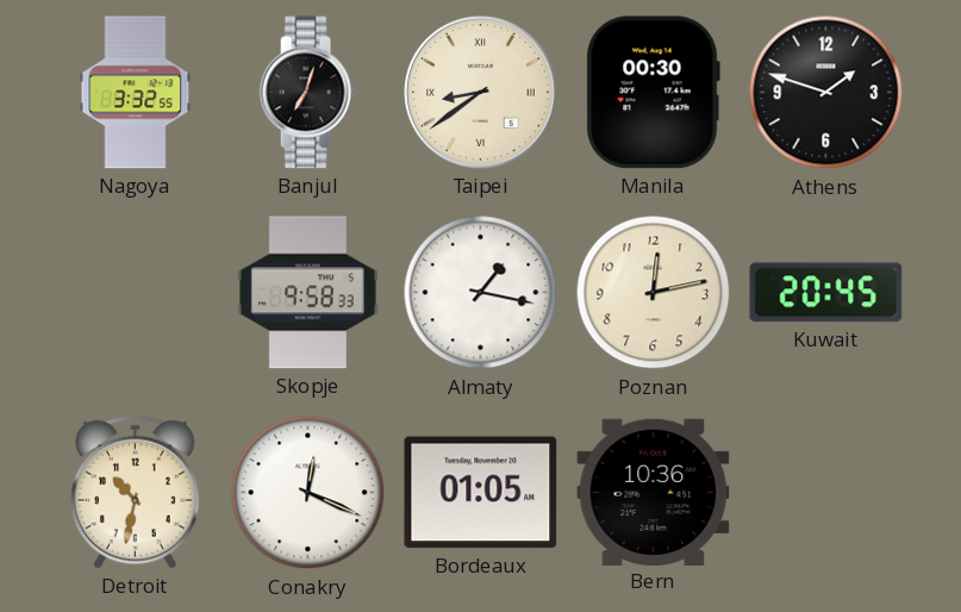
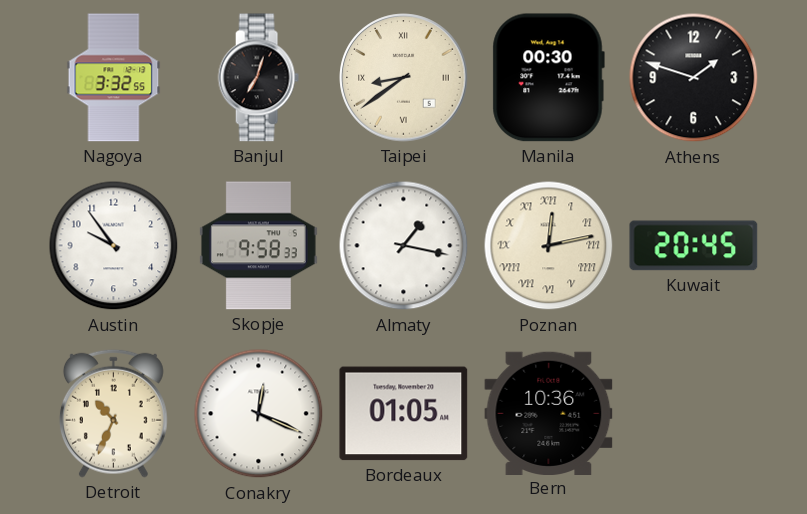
Austin: none -> 9:54 (114, 246)
Poznan numerals: Arabic -> Roman (549, 246)
Detroit: 10:32 -> 10:34 (113, 413)
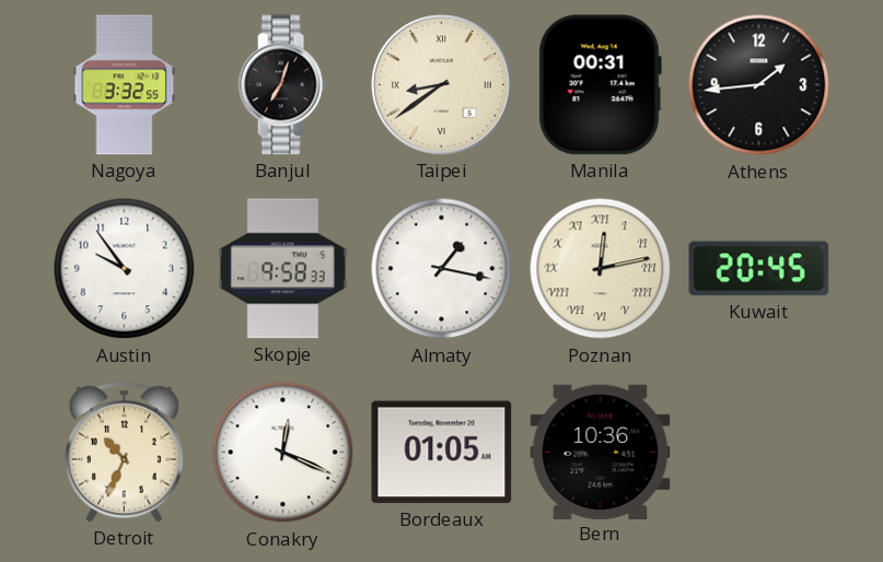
Manila: 00:30 -> 00:31 (600, 85)
Athens: 1:48 -> 1:44 (759, 85)
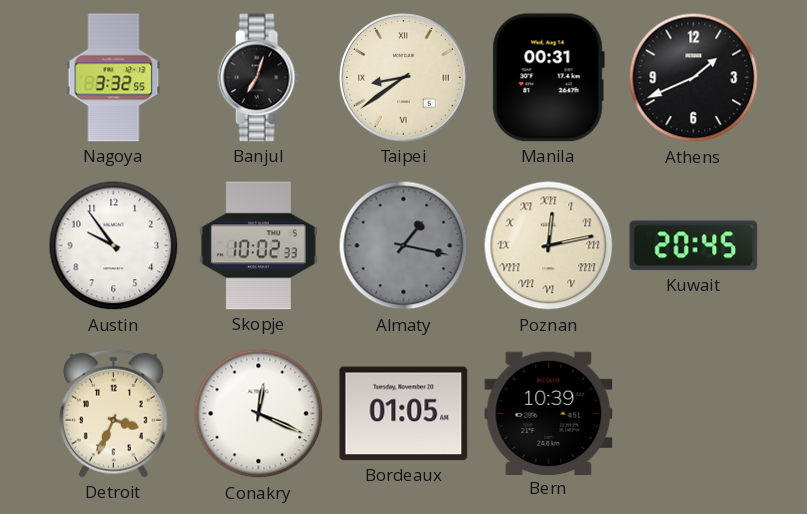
Athens: 1:44 -> 1:41 (694, 78)
Skopje: 9:58 -> 10:02 (258, 246)
Almaty dial: white -> grey (404, 246)
Detroit: 10:34 -> 3:34 (113, 413)
Bern: 10:36 -> 10:39 (549, 413)
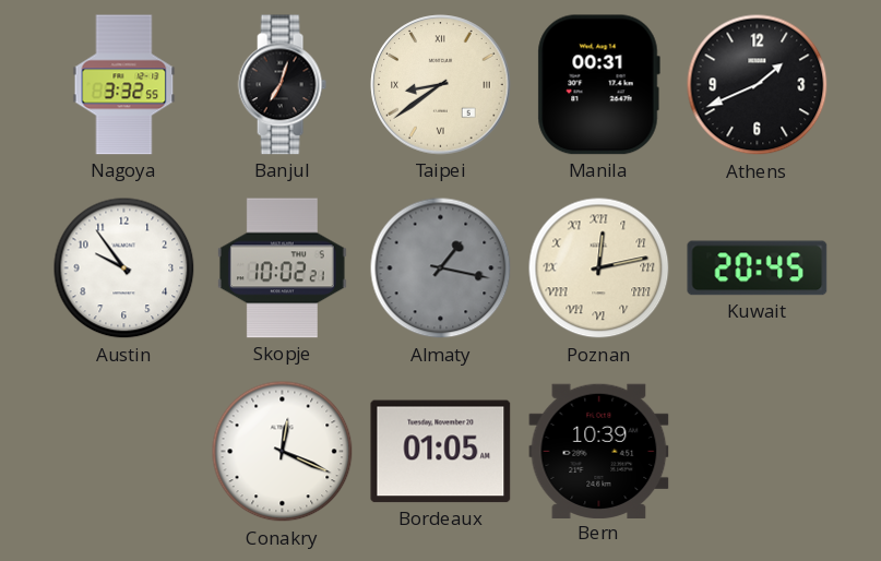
Skopje: 10:02:33 -> 10:02:21 (282, 268)
Detroit: 3:34 -> none (113, 413)
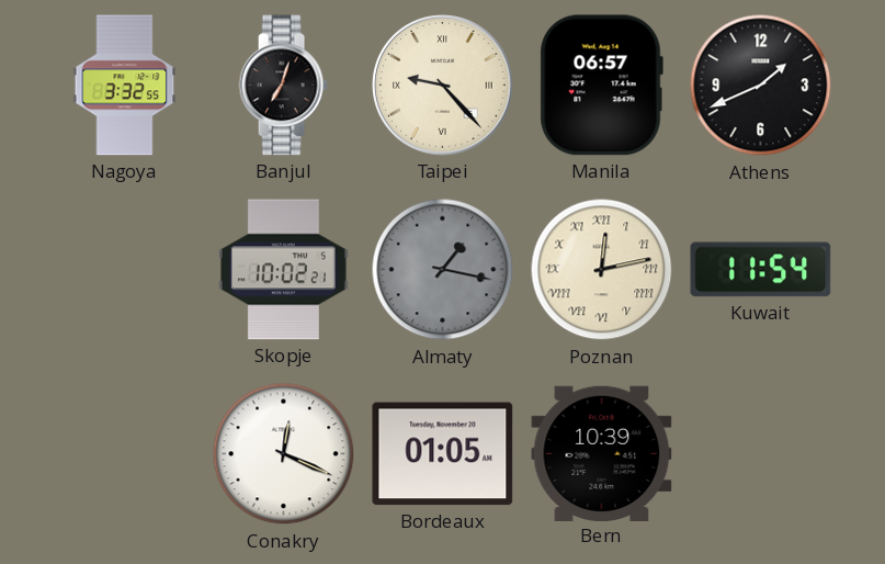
Taipei: 8:39 -> 9:23 (443, 86)
Manila: 00:31 -> 06:57 (601, 86)
Austin: 9:54 -> none (124, 268)
Kuwait: 20:45 -> 11:54 (761, 270)
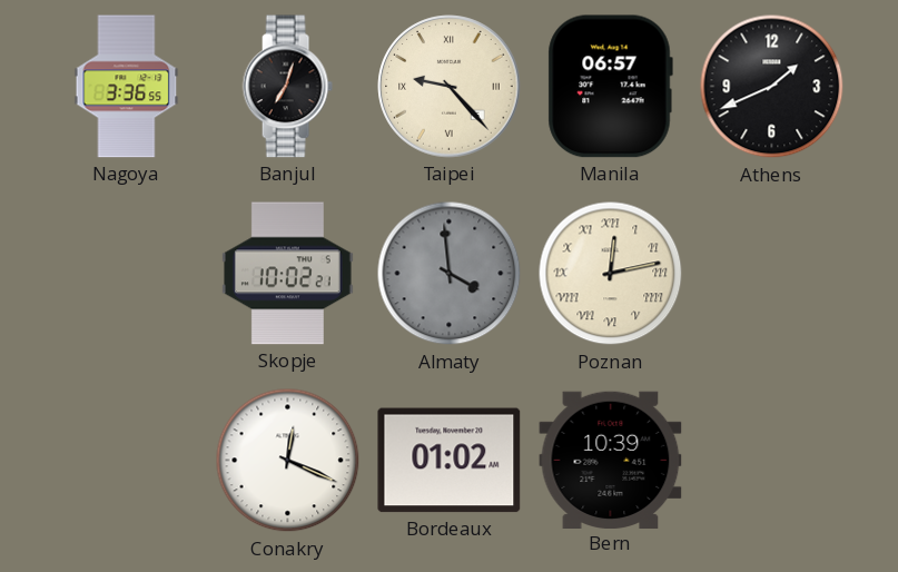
Nagoya: 3:32 -> 3:36 (127, 87)
Almaty: 1:17 -> 3:59 (450, 274)
Kuwait: 11:54 -> none (761, 270)
Bordeaux: 01:05 -> 01:02 (450, 461)
